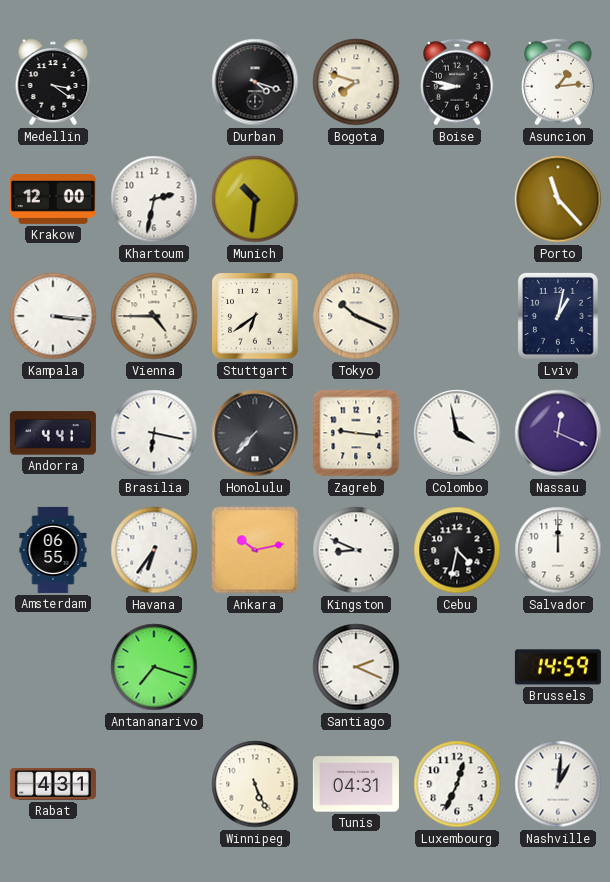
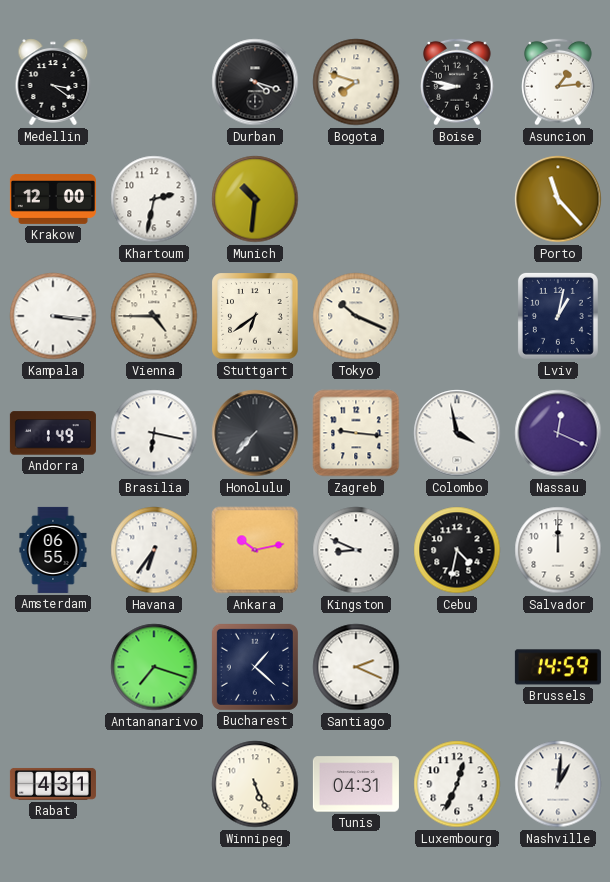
Andorra: 4:41 -> 1:49 (53, 433)
Bucharest: none -> 1:22 (255, 667)
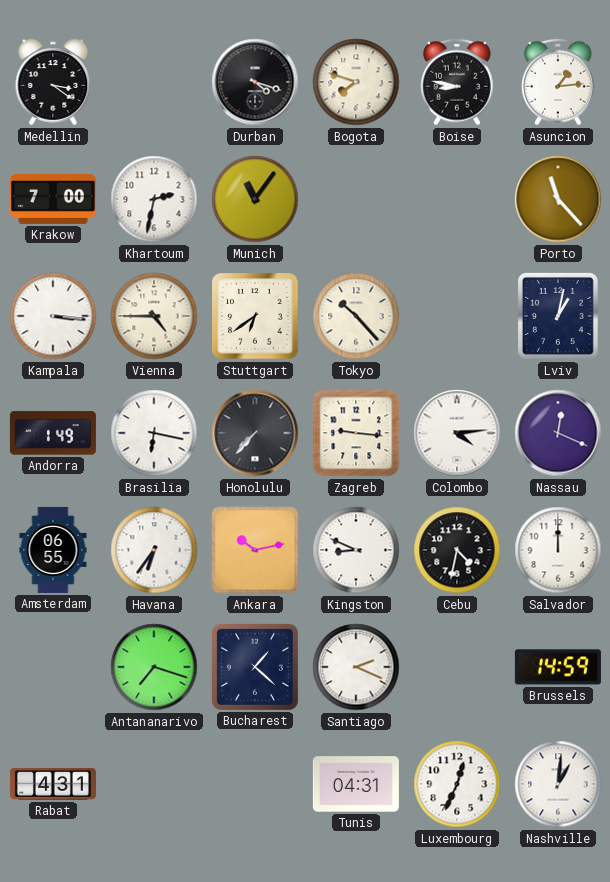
Krakow: 12:00 -> 7:00 (53, 199)
Munich: 10:31 -> 11:06 (255, 199)
Tokyo: 10:19 -> 10:23 (356, 316)
Colombo: 3:58 -> 4:14 (457, 433)
Winnipeg: 5:26 -> none (255, 784)
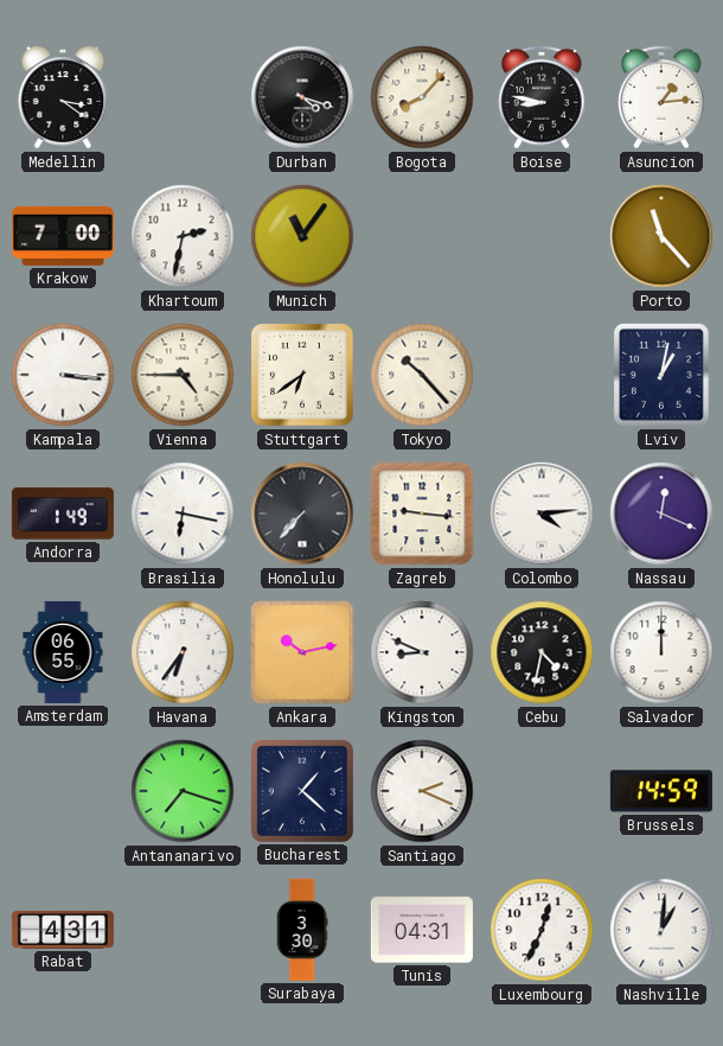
Bogota: 7:48 -> 8:07 (422, 97)
Surabaya: none -> 3:30 (302, 930)
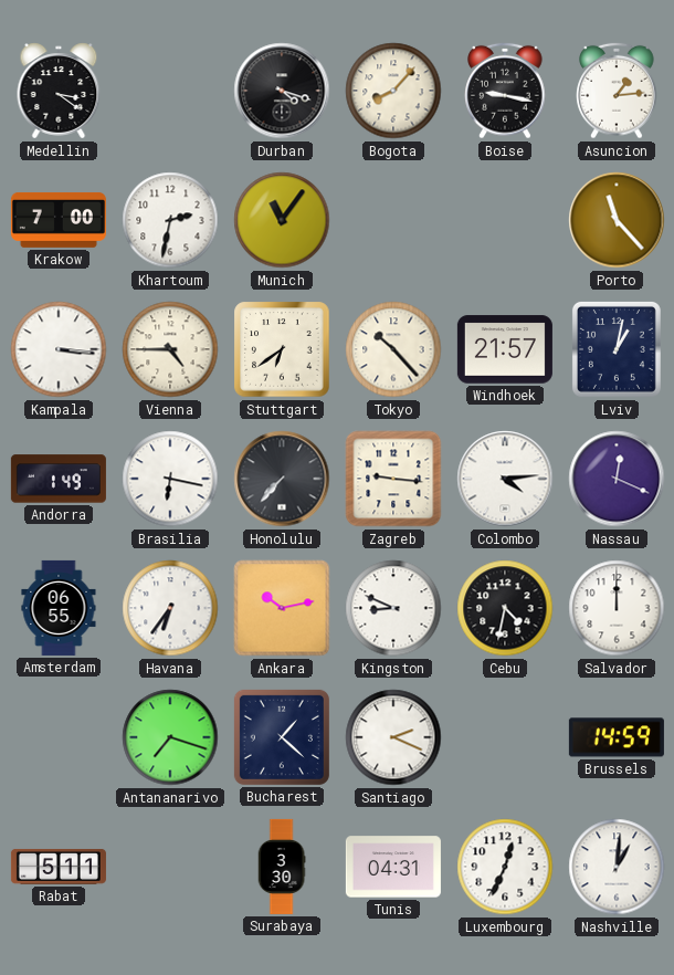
Boise: 8:47 -> 9:17 (505, 91)
Windhoek: none -> 21:57 (505, 349)
Rabat: 4:31 -> 5:11 (59, 867)
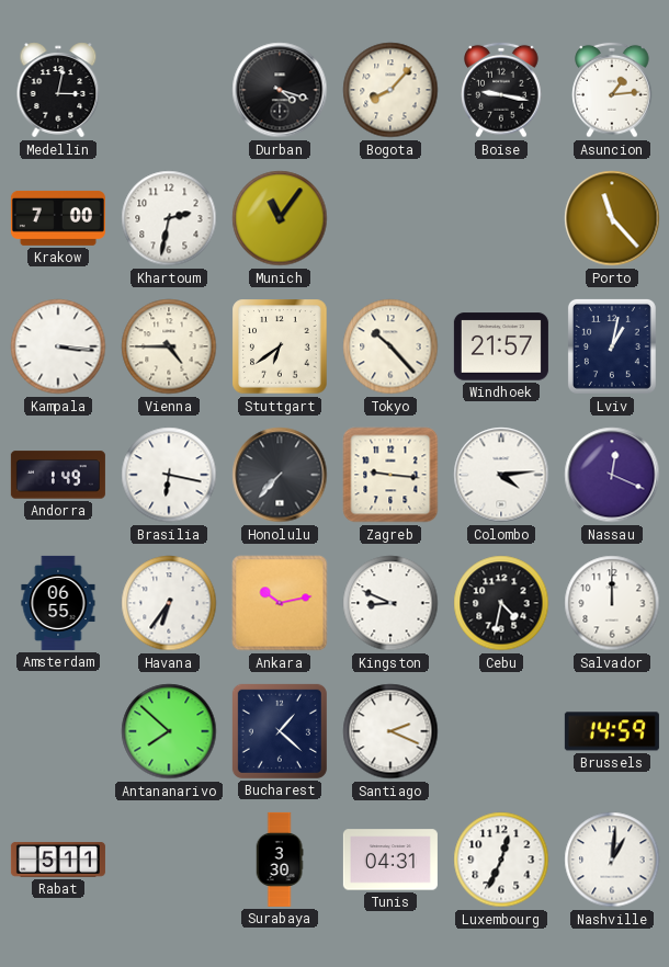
Medellin: 3:21 -> 3:02 (58, 90)
Antananarivo: 7:18 -> 7:52 (169, 731)
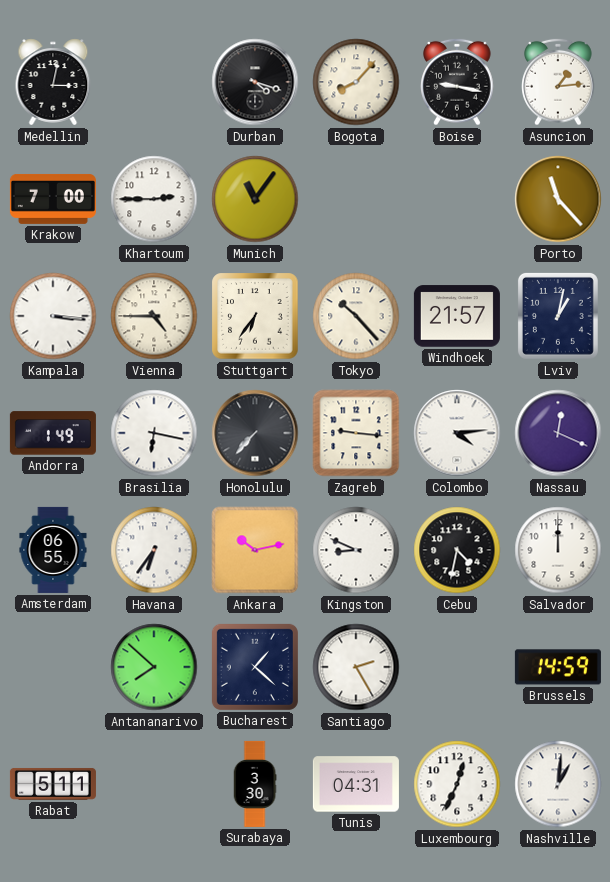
Khartoum: 2:32 -> 2:45 (154, 199)
Stuttgart: 6:39 -> 6:36 (255, 316)
Santiago: 2:19 -> 2:25 (356, 667)
